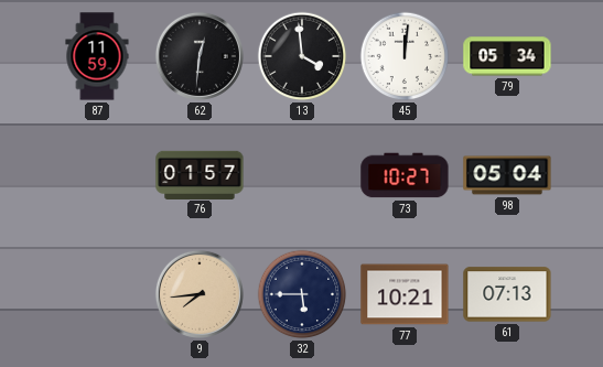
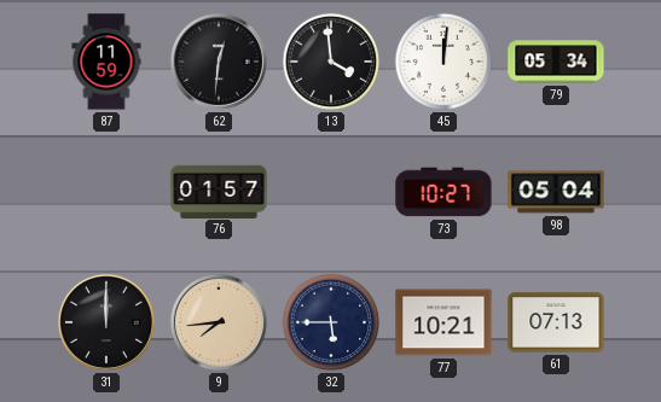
31: none -> 12:00 (106, 322)
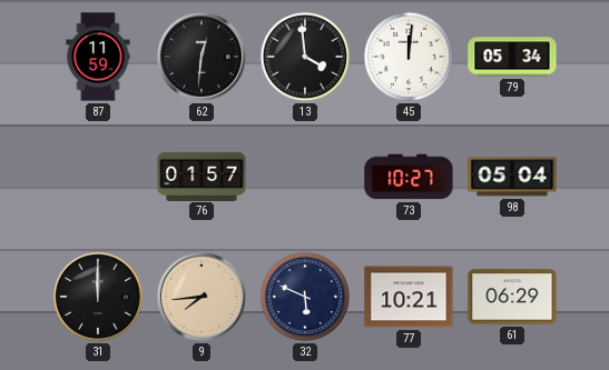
32: 5:45 -> 5:49 (305, 297)
61: 07:13 -> 06:29 (512, 297)
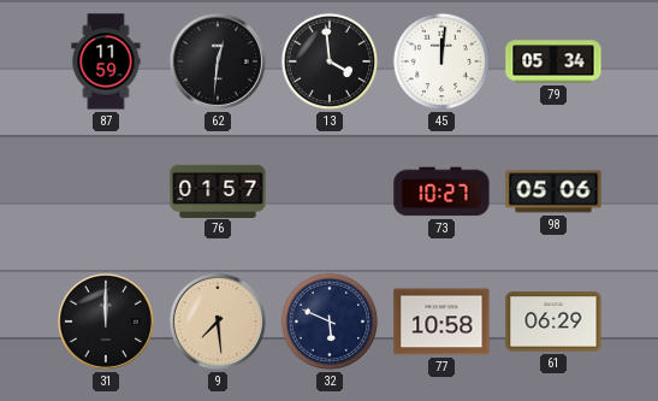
98: 05:04 -> 05:06 (553, 191)
9: 7:44 -> 7:29 (218, 322)
77: 10:21 -> 10:58 (441, 322)
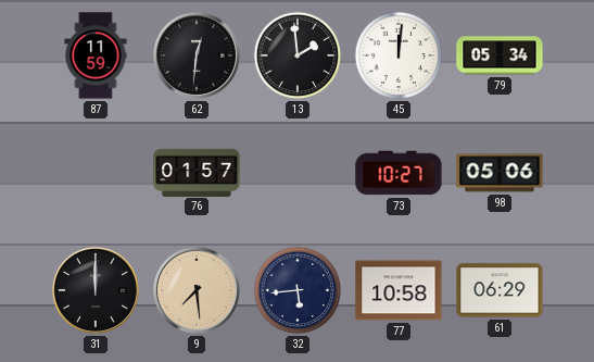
13: 3:59 -> 1:59 (298, 55)
32: 5:49 -> 5:44 (298, 290)
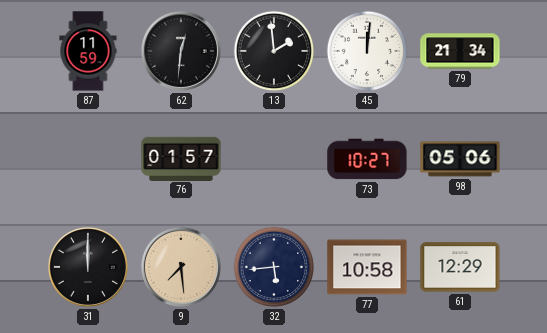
79: 05:34 -> 21:34 (460, 51)
61: 06:29 -> 12:29 (460, 267)
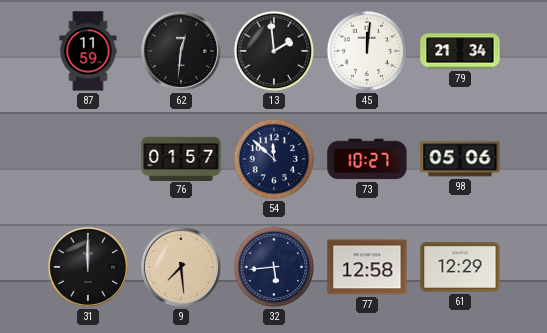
54: none -> 11:52 (274, 159)
77: 10:58 -> 12:58 (367, 267)
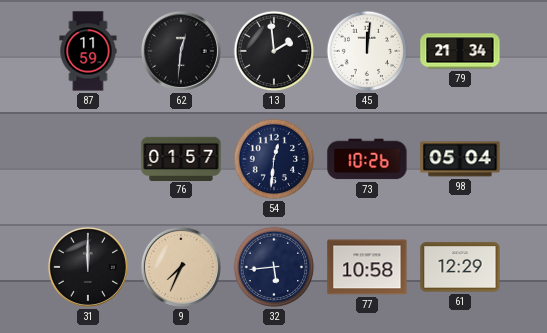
54: 11:52 -> 12:31 (274, 159)
73: 10:27 -> 10:26 (367, 159)
98: 05:06 -> 05:04 (460, 159)
9: 7:29 -> 7:34 (181, 267)
77: 12:58 -> 10:58 (367, 267)
